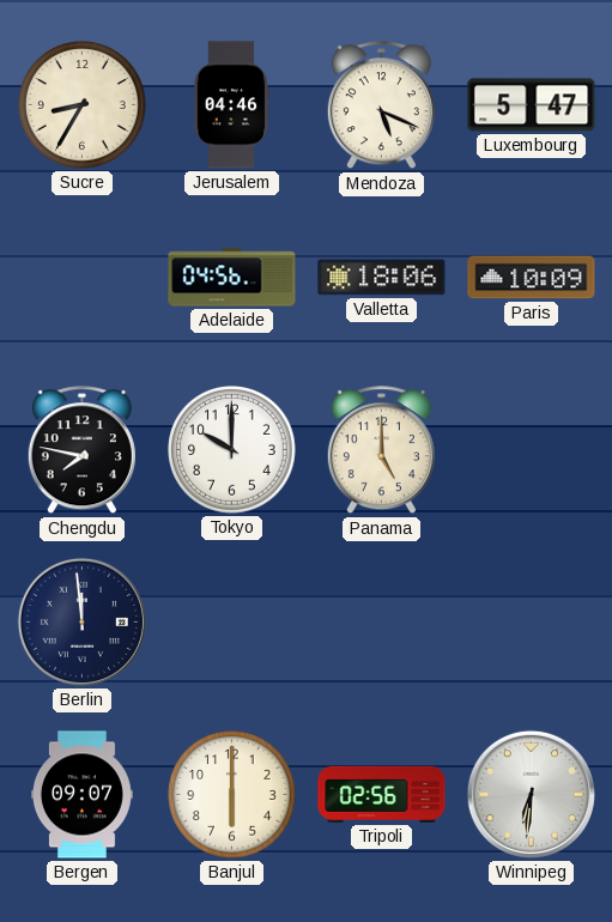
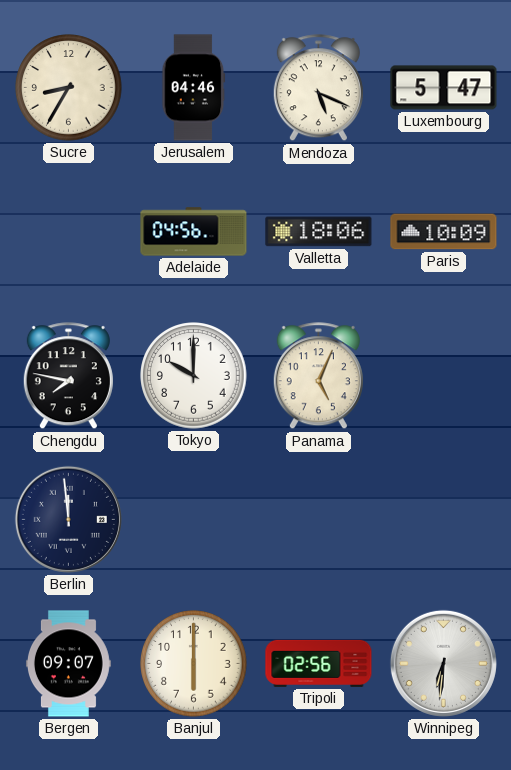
Panama: 5:00 -> 5:04 (318, 376)
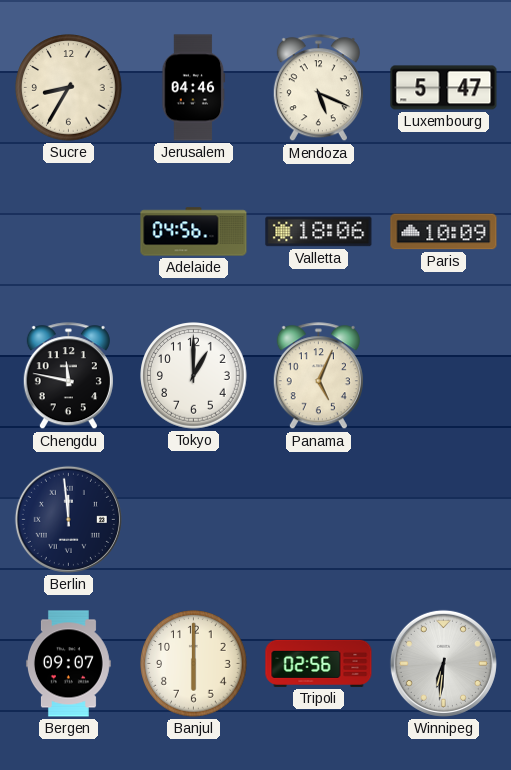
Chengdu: 7:47 -> 11:47 (68, 376)
Tokyo: 10:00 -> 1:00 (194, 376)
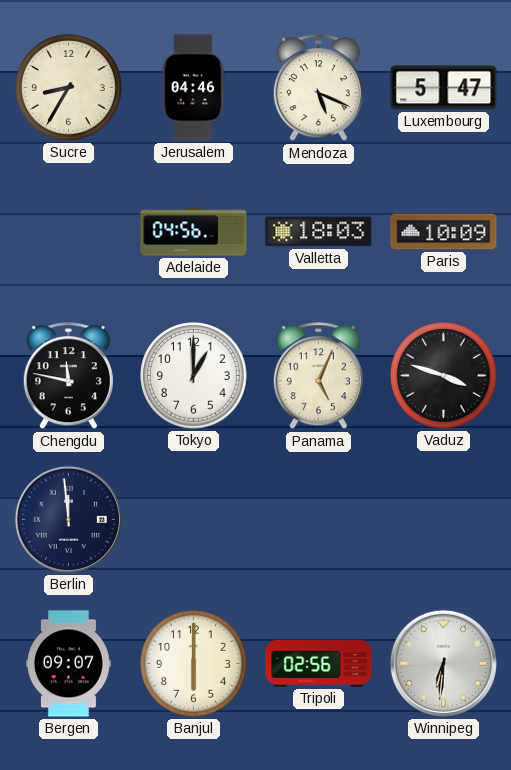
Valletta: 18:06 -> 18:03 (319, 232)
Vaduz: none -> 3:48 (444, 376)
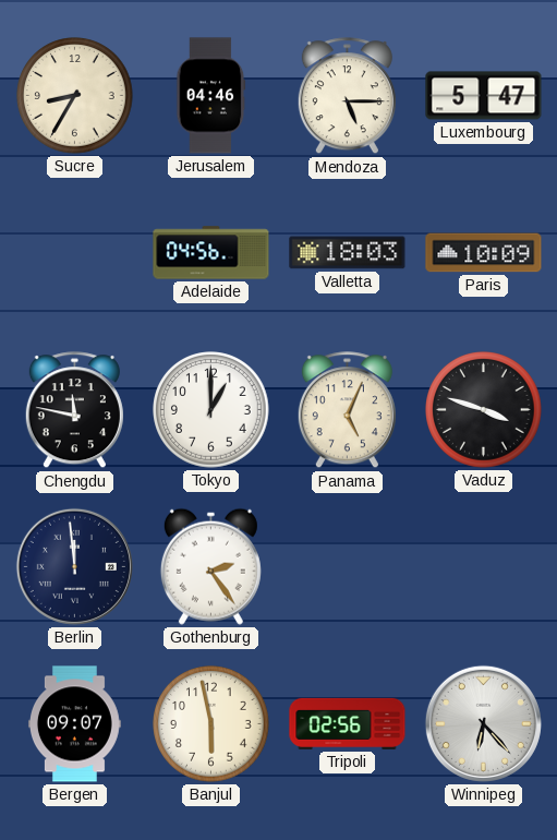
Mendoza: 5:19 -> 5:15 (347, 96)
Gothenburg: none -> 2:24 (210, 566)
Banjul: 6:00 -> 5:58 (211, 724)
Winnipeg: 6:31 -> 6:23 (483, 723)
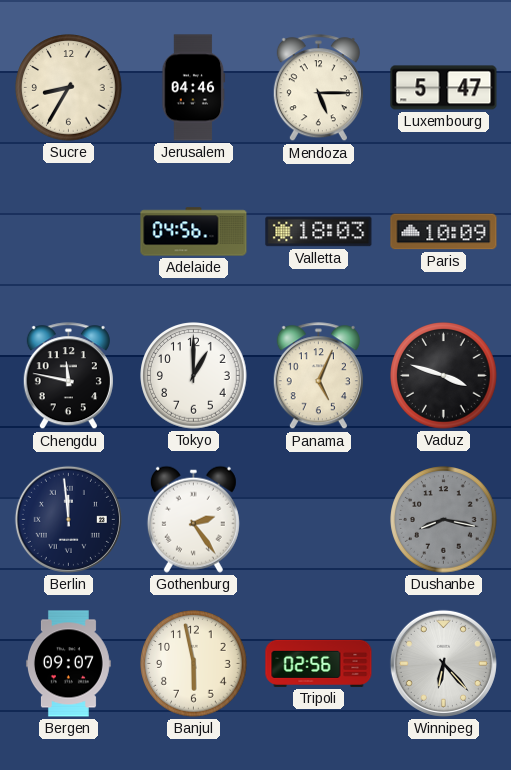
Dushanbe: none -> 8:17 (444, 520)
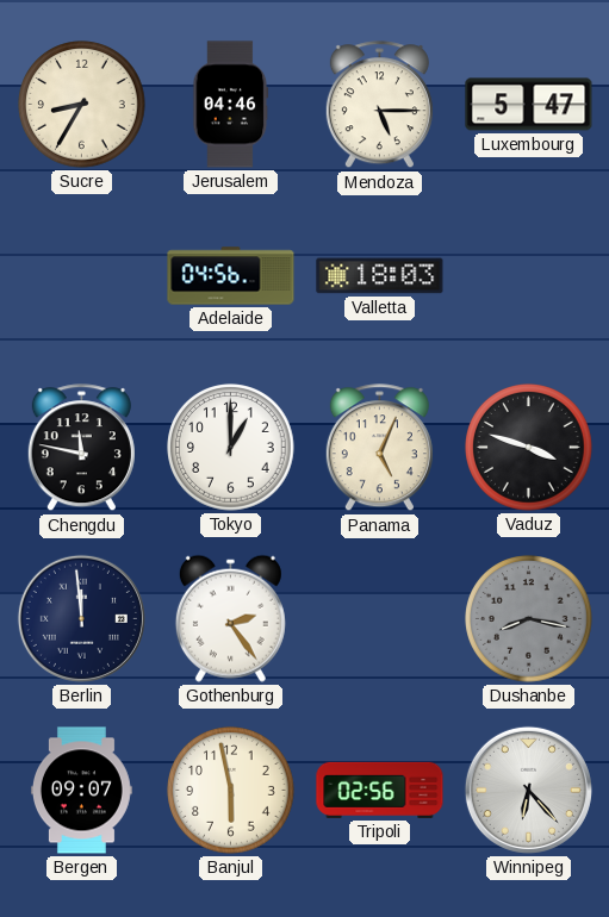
Paris: 10:09 -> none (444, 232)
